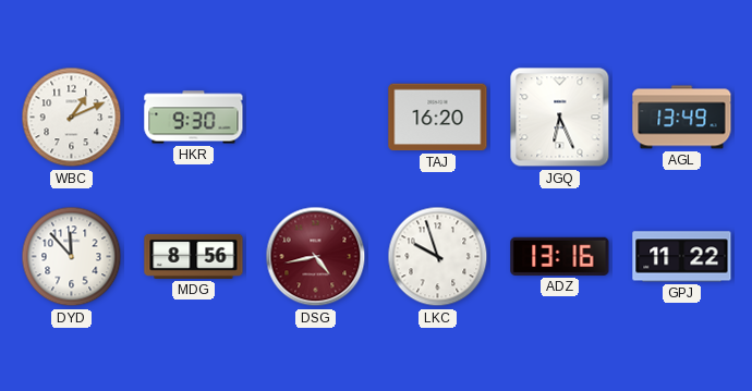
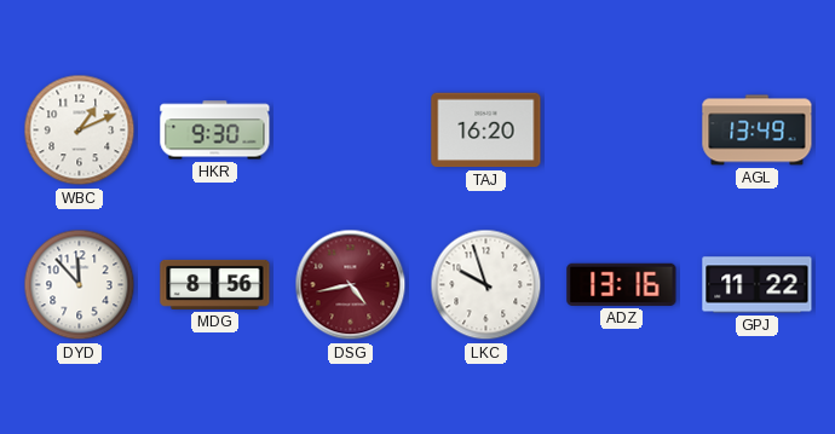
JGQ: 6:26 -> none (560, 118)
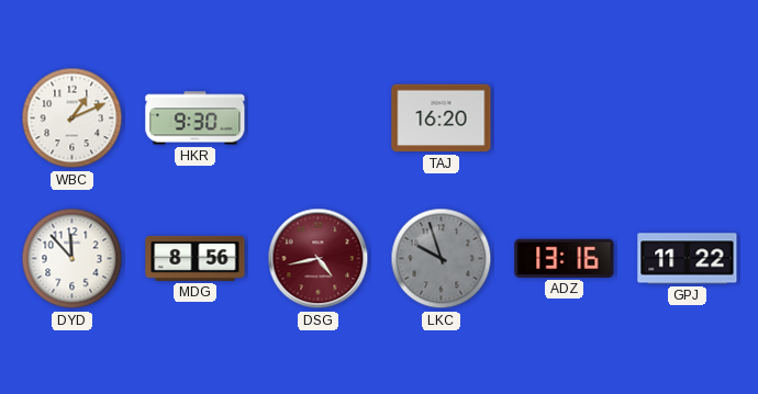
AGL: 13:49 -> none (758, 131)
LKC dial: white -> grey (442, 259)
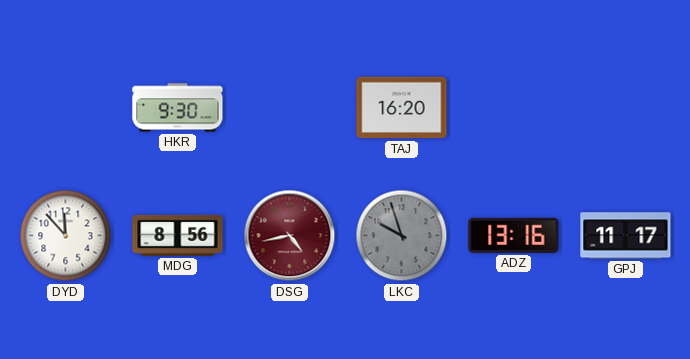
WBC: 1:11 -> none (73, 119)
GPJ: 11:22 -> 11:17 (626, 236)
